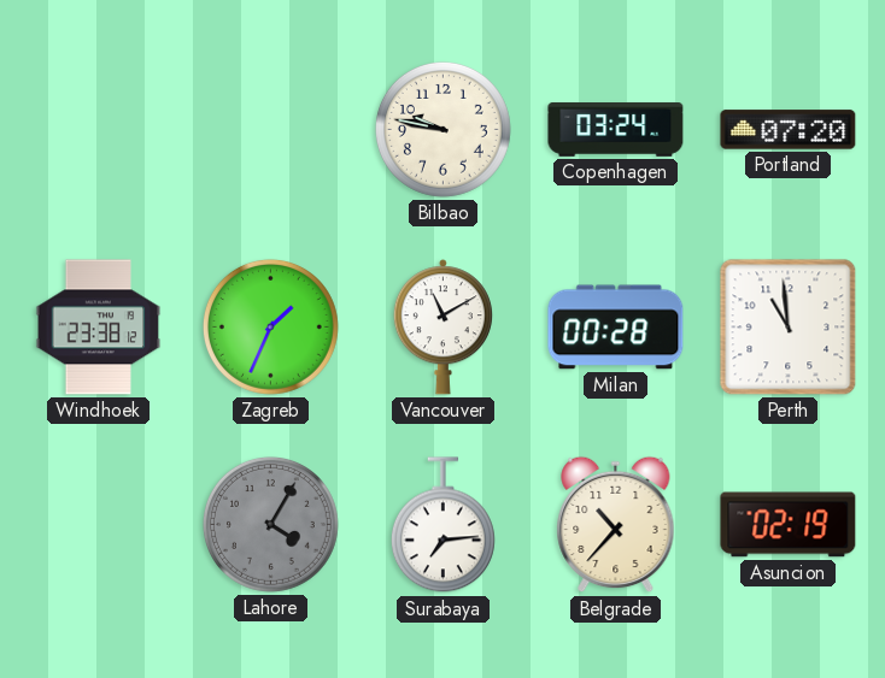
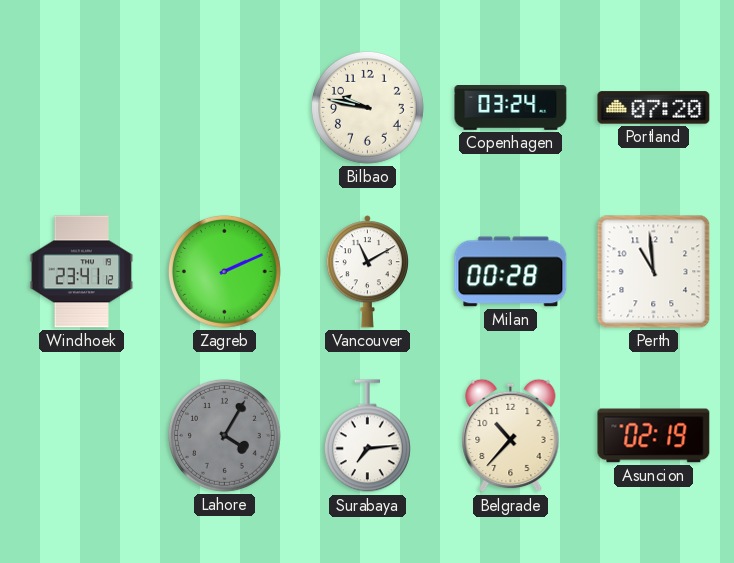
Windhoek: 23:38 -> 23:41 (82, 272)
Zagreb: 1:34 -> 2:11 (224, 271)
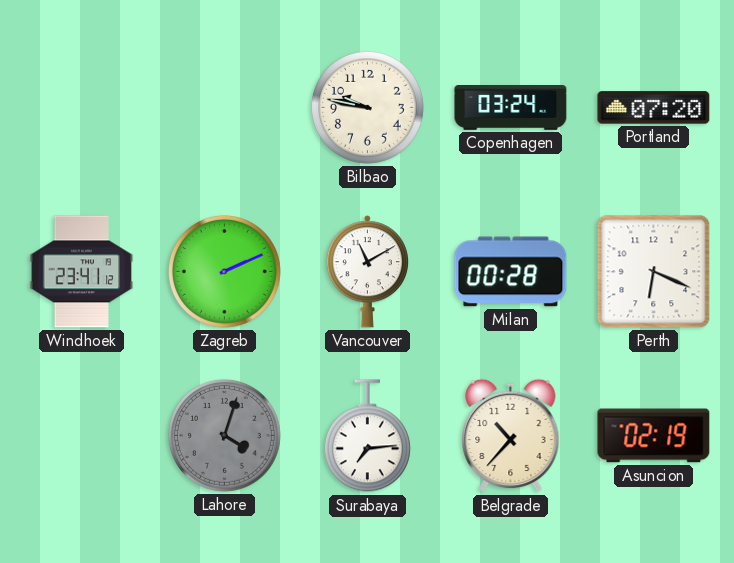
Perth: 10:59 -> 6:19 (654, 272)
Lahore: 4:05 -> 4:03 (224, 435)
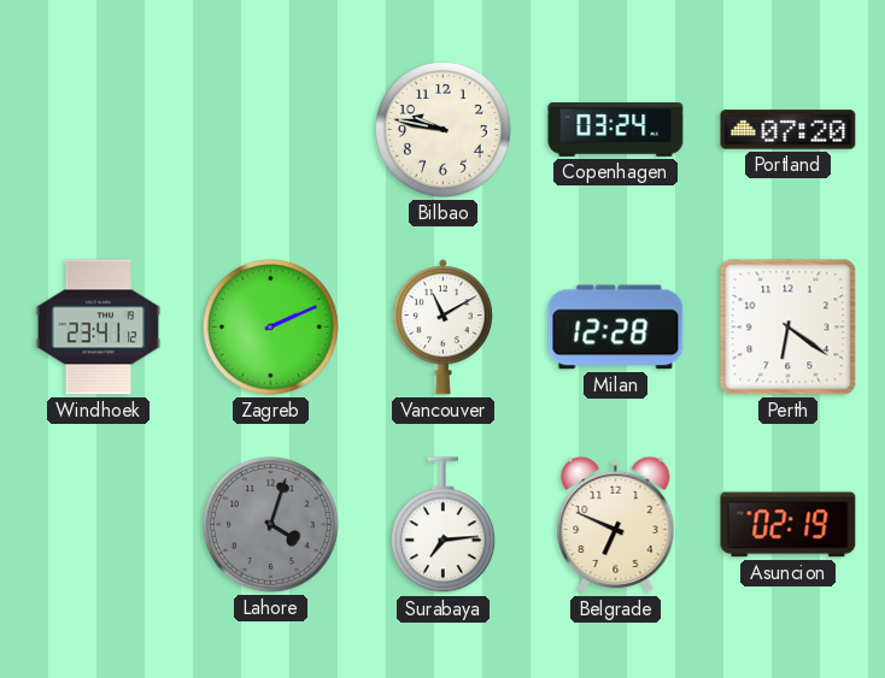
Milan: 00:28 -> 12:28 (616, 328)
Perth: 6:19 -> 6:21 (789, 328)
Belgrade: 10:37 -> 6:49 (616, 525)
